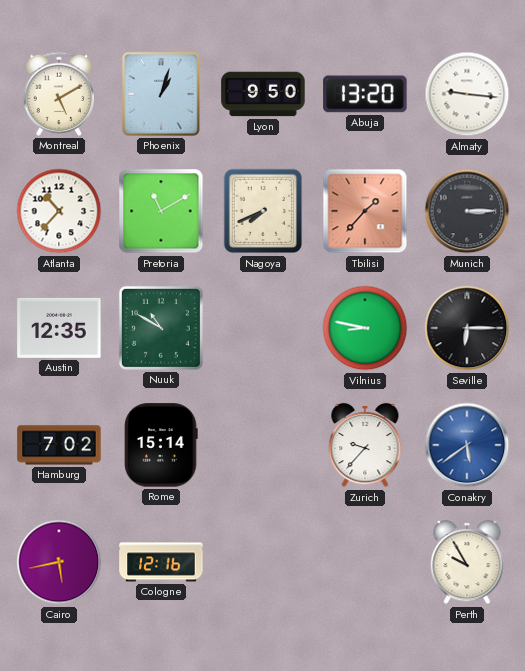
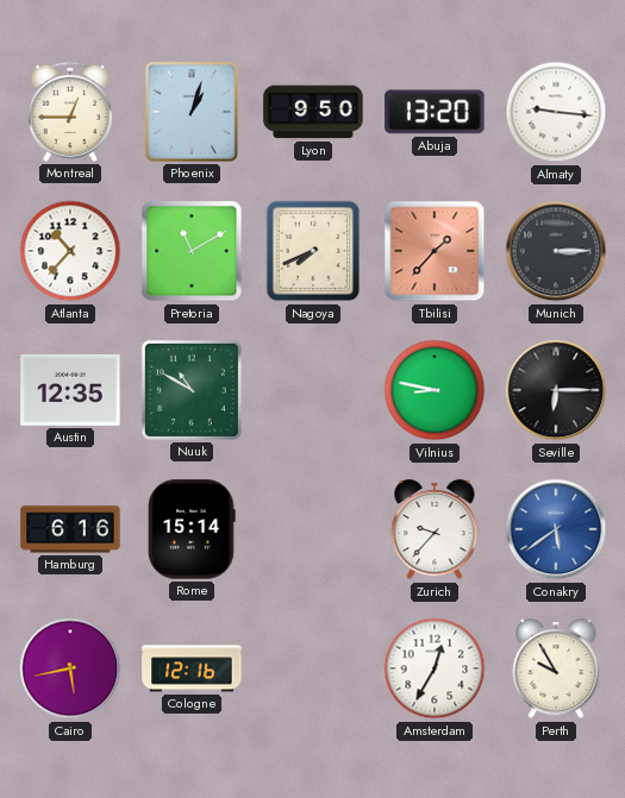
Montreal: 5:10 -> 12:45 (70, 112)
Hamburg: 7:02 -> 6:16 (70, 529)
Amsterdam: none -> 12:35 (435, 668)
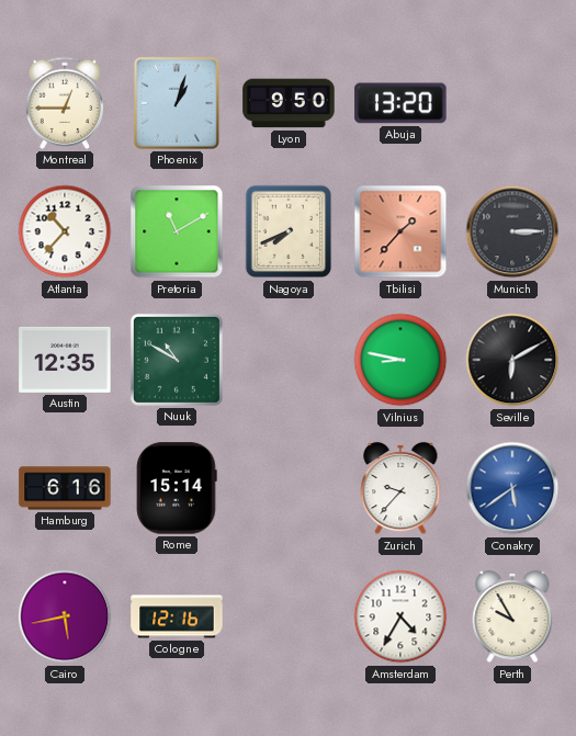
Almaty: 9:16 -> none (556, 112)
Seville: 6:15 -> 6:10 (512, 360)
Amsterdam: 12:35 -> 4:35 (400, 616)
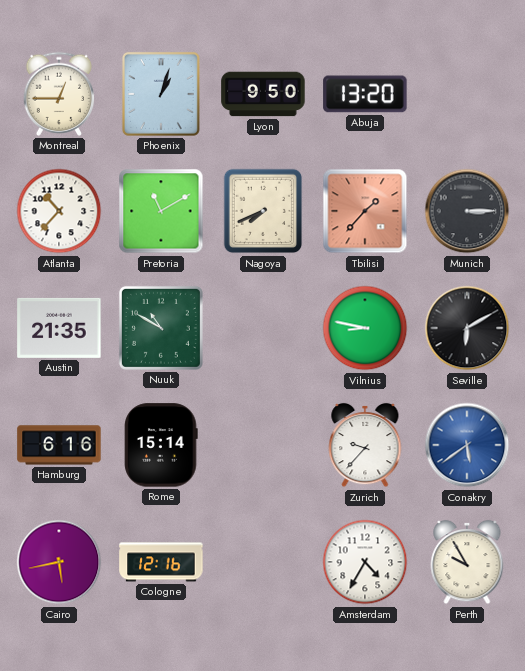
Austin: 12:35 -> 21:35 (59, 328)
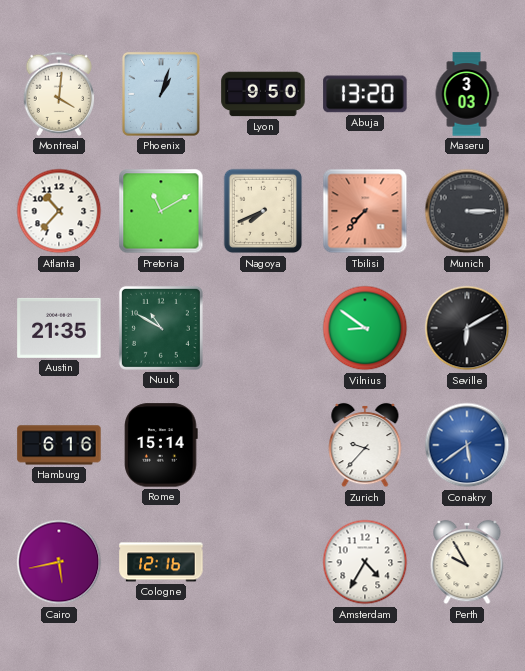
Montreal: 12:45 -> 4:01 (59, 94)
Maseru: none -> 3:03 (467, 94)
Tbilisi: 1:37 -> 7:37 (365, 211)
Vilnius: 8:47 -> 8:51 (365, 328)
